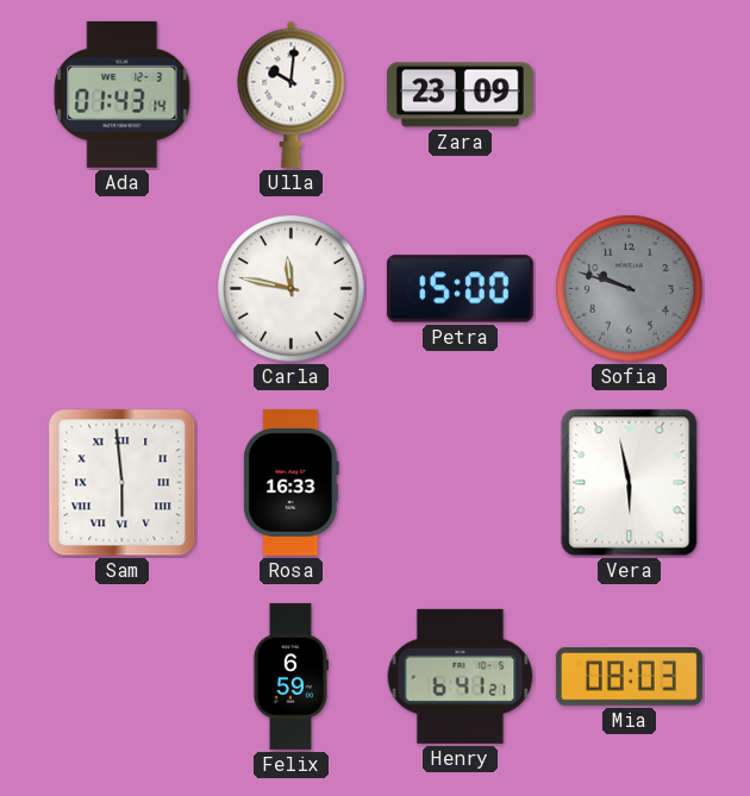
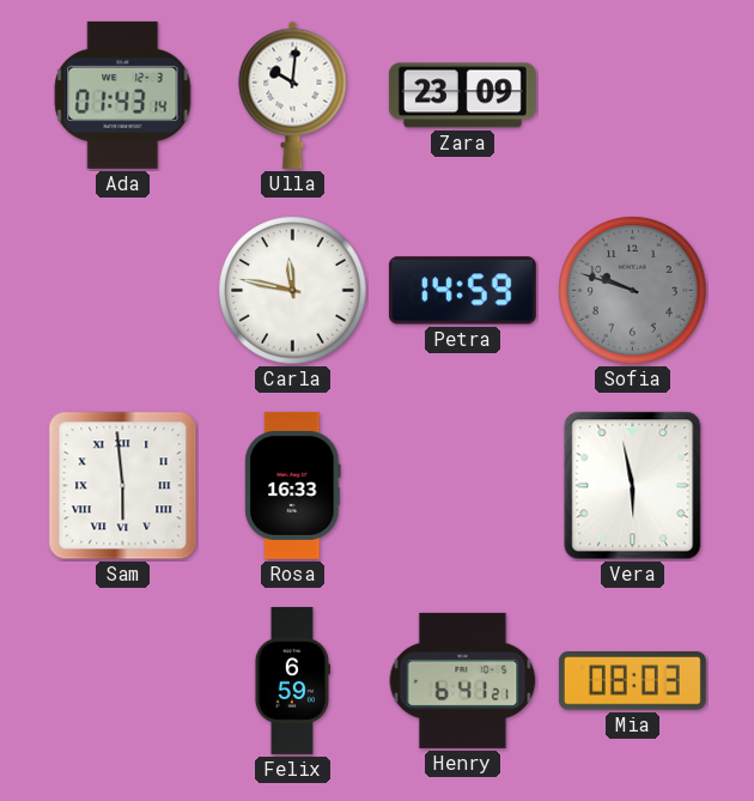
Petra: 15:00 -> 14:59 (462, 291)
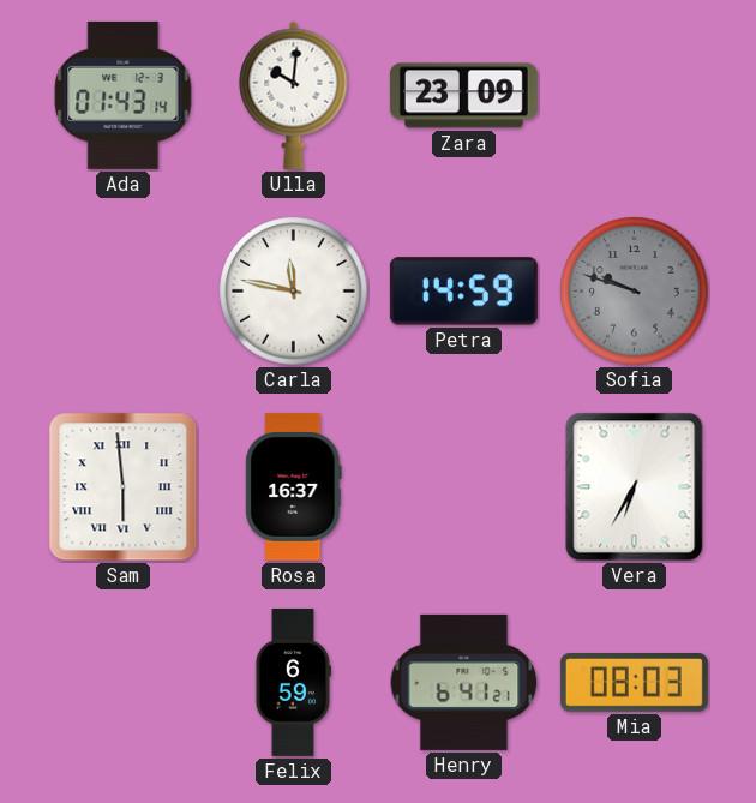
Rosa: 16:33 -> 16:37 (294, 486)
Vera: 5:58 -> 6:35 (635, 487)
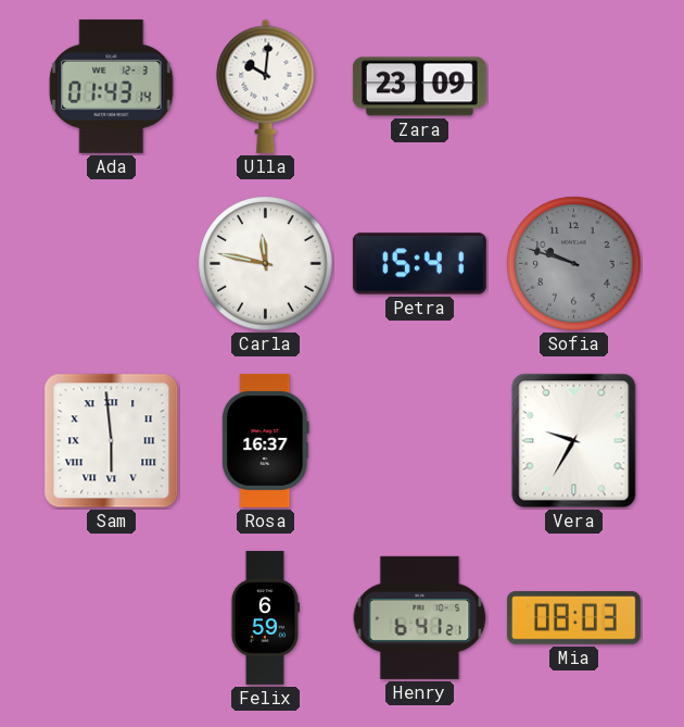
Petra: 14:59 -> 15:41 (419, 264)
Vera: 6:35 -> 9:35 (574, 441)
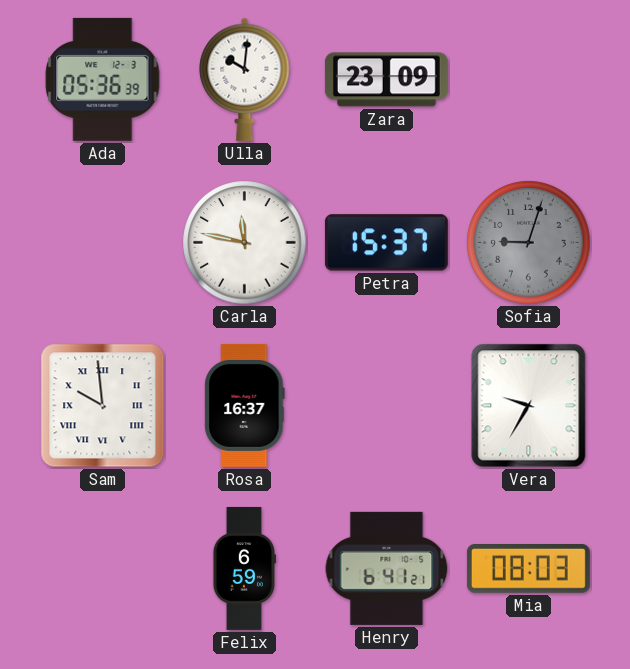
Ada: 01:43 -> 05:36 (103, 79)
Petra: 15:41 -> 15:37 (386, 243)
Sofia: 9:48 -> 9:03 (529, 243)
Sam: 5:59 -> 9:59 (103, 406)
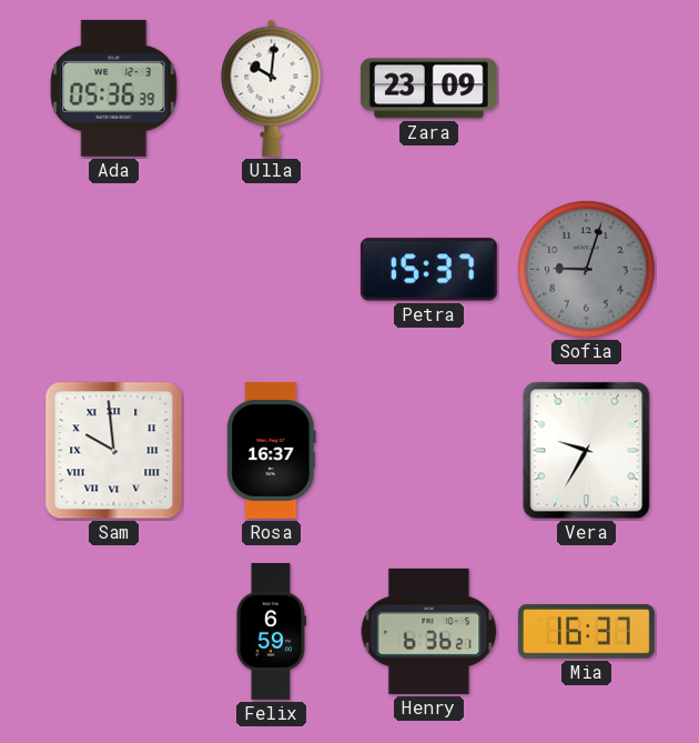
Carla: 11:47 -> none (245, 243)
Henry: 6:41 -> 6:36 (429, 631)
Mia: 08:03 -> 16:37 (586, 632)
